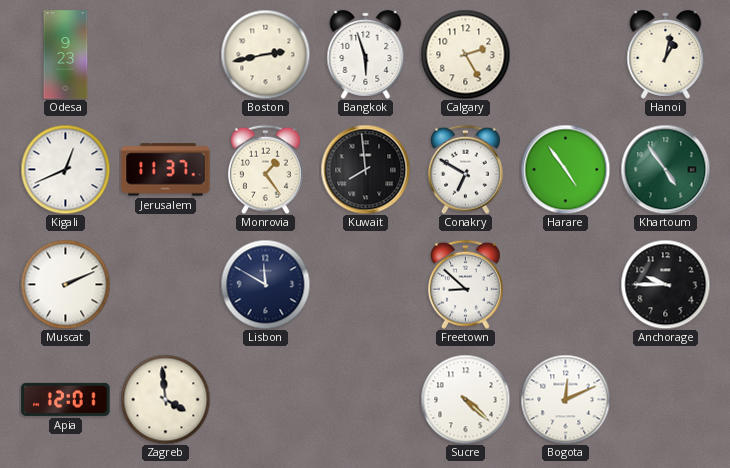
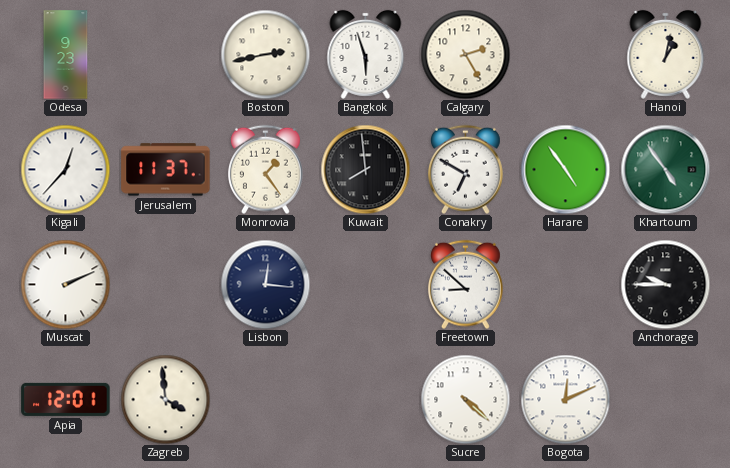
Kigali: 12:41 -> 12:37 (65, 169)
Lisbon: 11:50 -> 12:16 (265, 284)
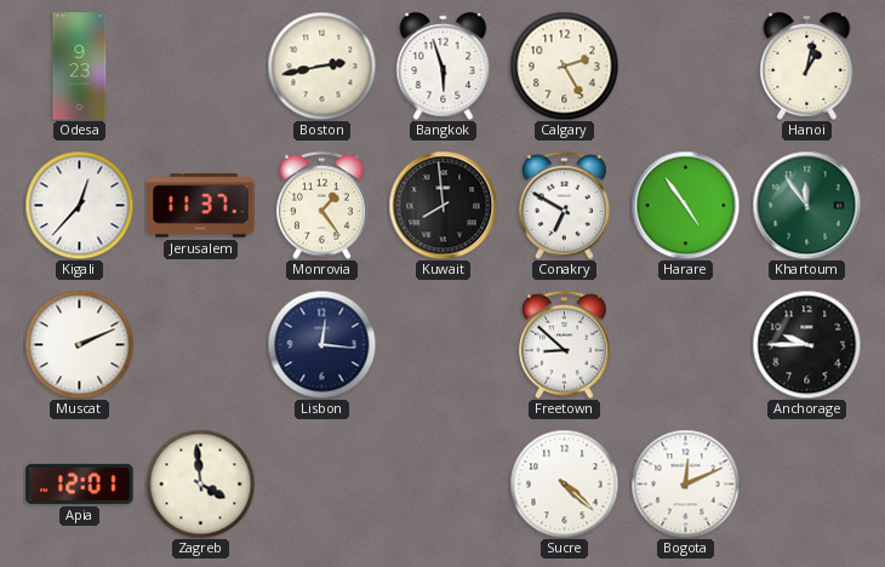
Khartoum: 4:54 -> 11:54 (806, 205)
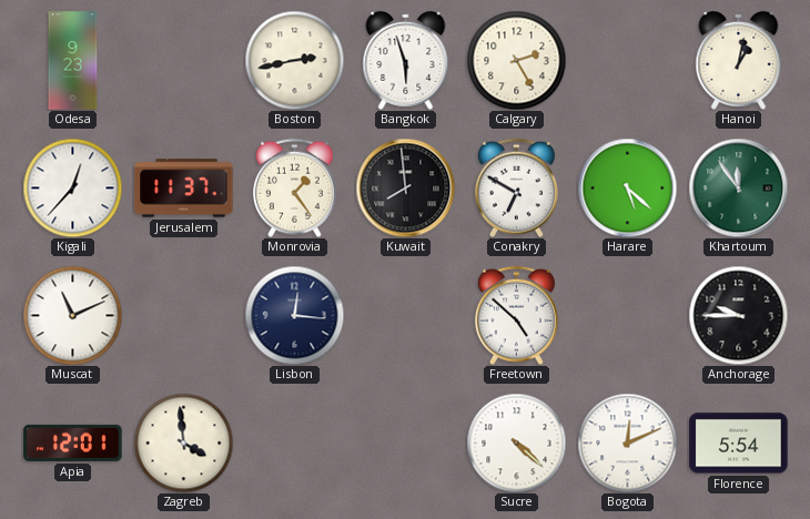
Harare: 4:54 -> 5:22 (627, 187)
Muscat: 2:11 -> 11:11 (72, 315)
Freetown: 8:52 -> 4:52 (516, 315)
Florence: none -> 5:54 (739, 444)
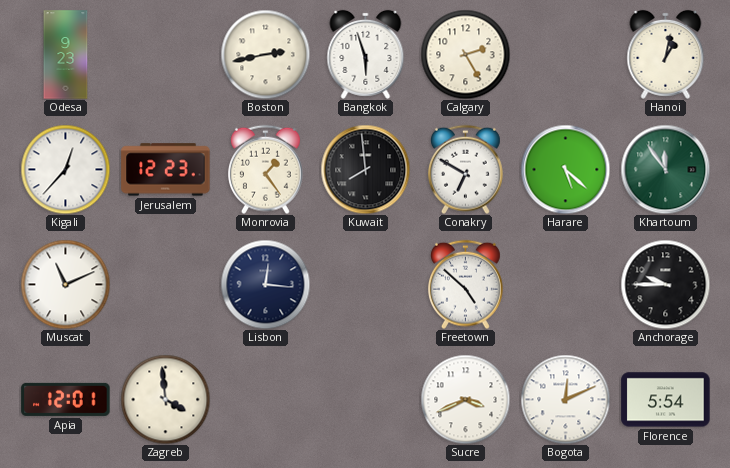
Jerusalem: 11:37 -> 12:23 (166, 170)
Sucre: 4:22 -> 3:41 (465, 399)
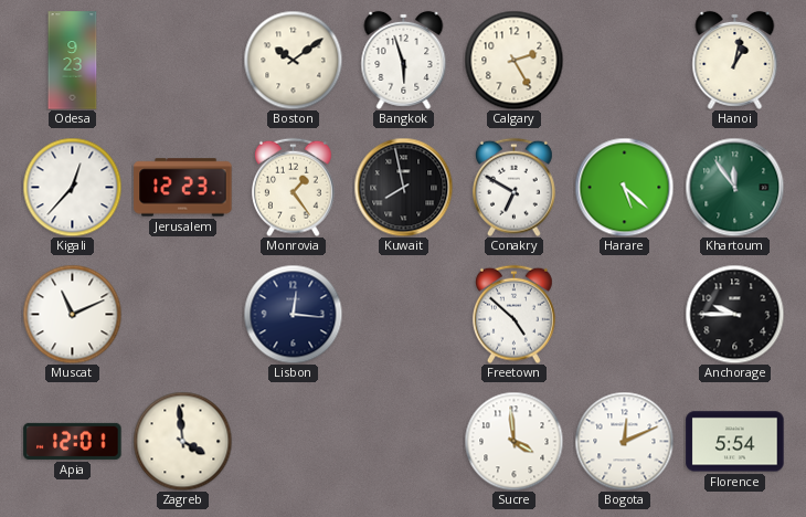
Boston: 2:43 -> 10:09 (293, 60)
Kuwait: 7:59 -> 7:58 (403, 187)
Sucre: 3:41 -> 3:59 (513, 441)
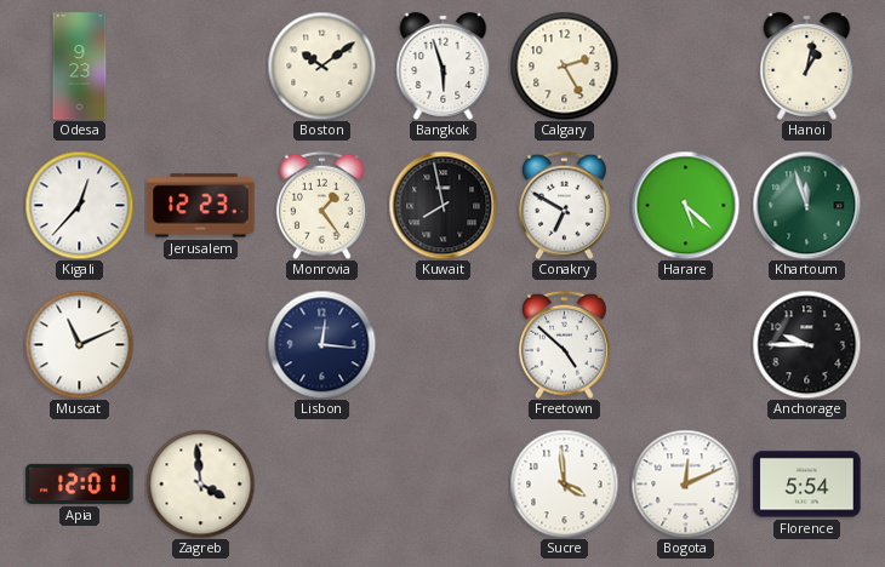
Khartoum: 11:54 -> 11:57 (806, 205)
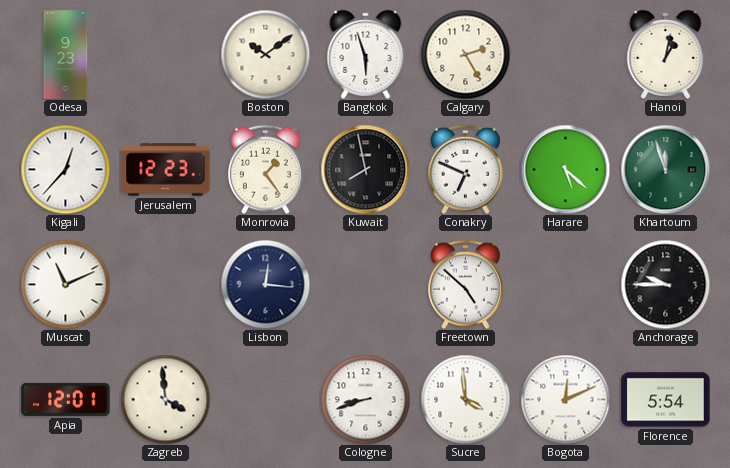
Conakry: 6:50 -> 6:49 (465, 169)
Cologne: none -> 8:42 (365, 399)
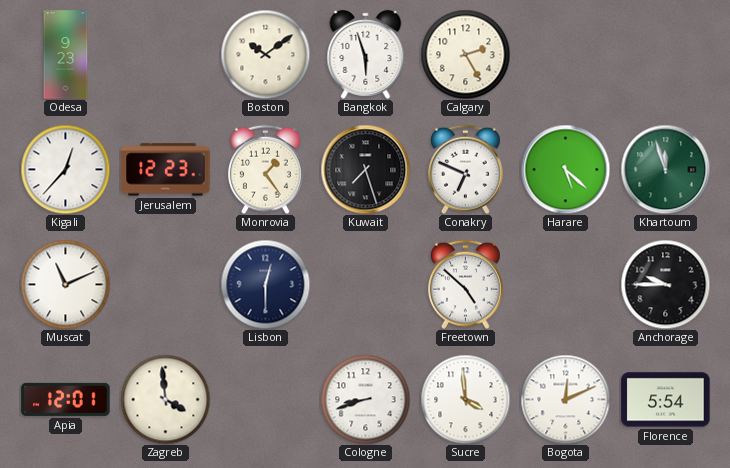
Hanoi: 1:02 -> none (666, 54)
Kuwait: 7:58 -> 7:27 (365, 169)
Lisbon: 12:16 -> 12:30 (265, 284)
